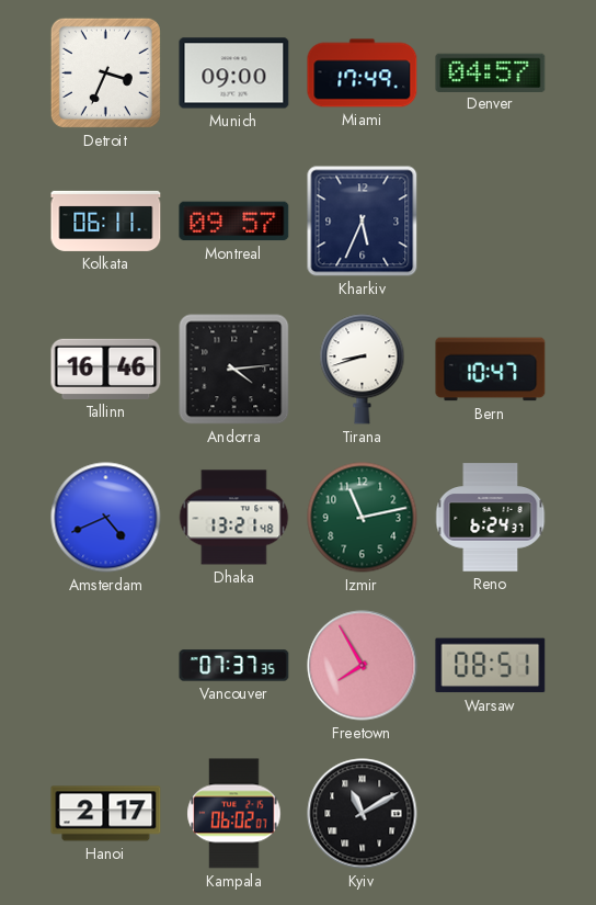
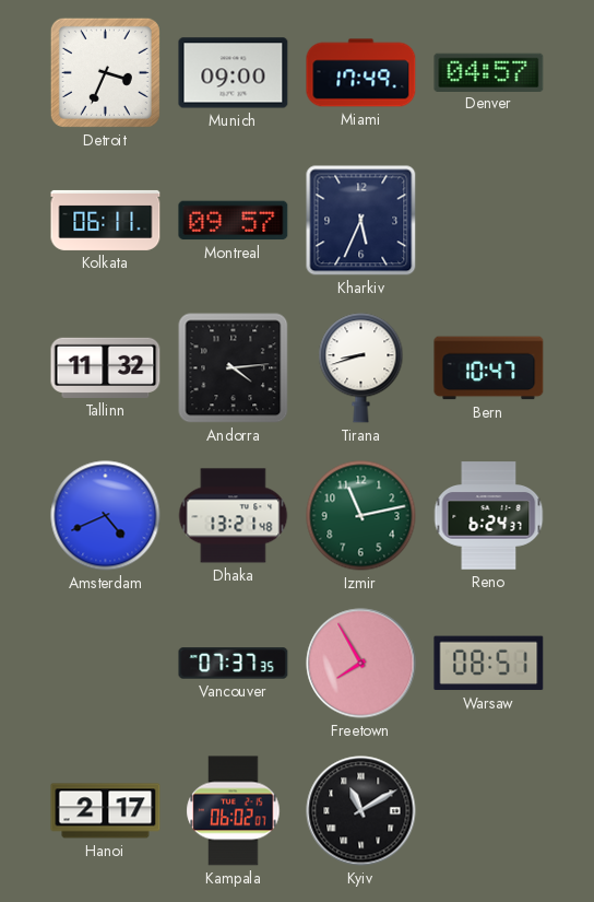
Tallinn: 16:46 -> 11:32 (106, 367)
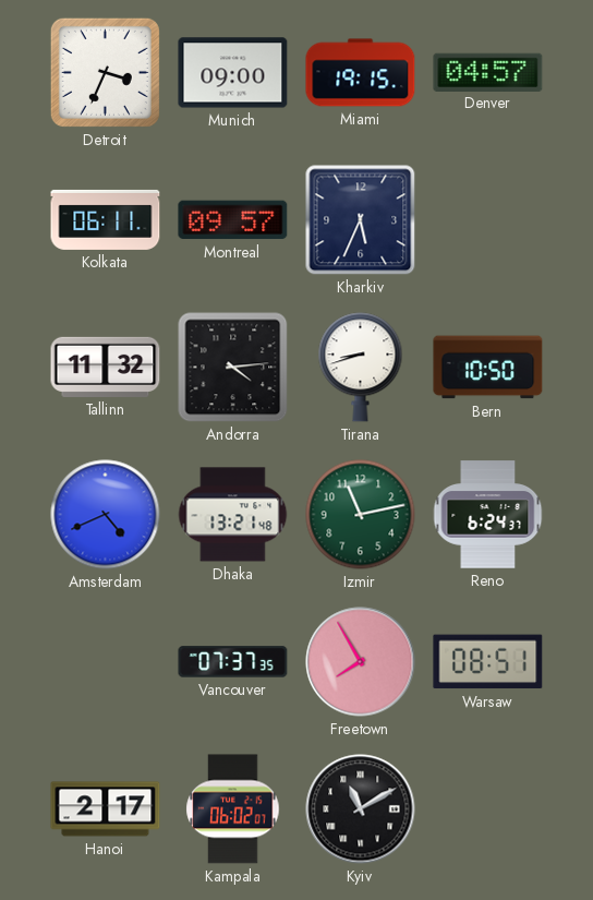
Miami: 17:49 -> 19:15 (361, 73)
Bern: 10:47 -> 10:50 (488, 368)
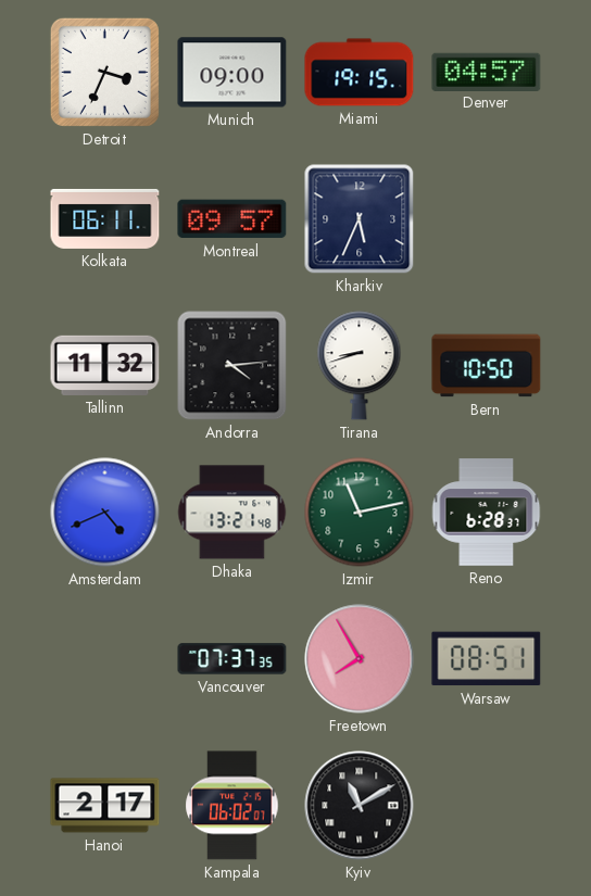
Reno: 6:24 -> 6:28 (487, 513)
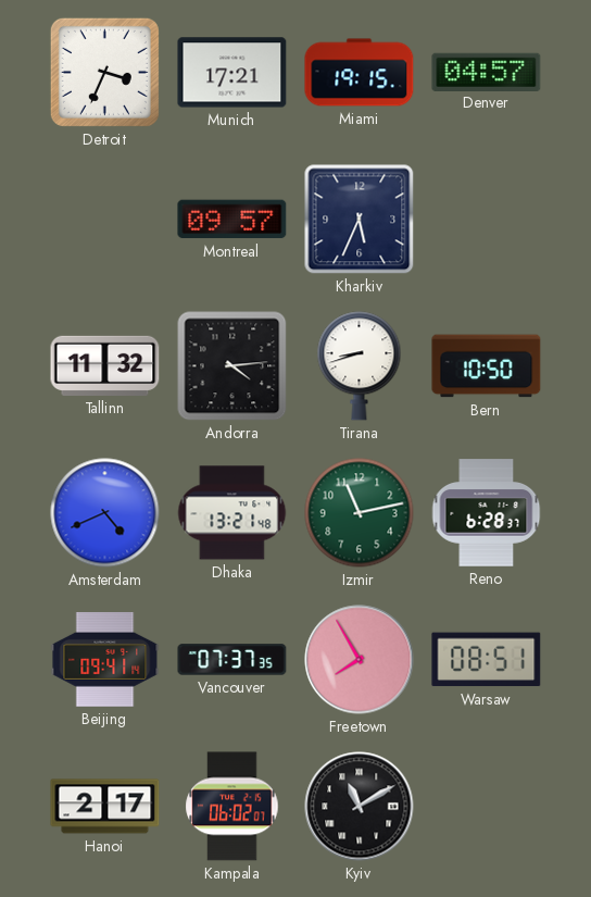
Munich: 09:00 -> 17:21 (232, 73)
Kolkata: 06:11 -> none (105, 218)
Beijing: none -> 09:41 (105, 660)
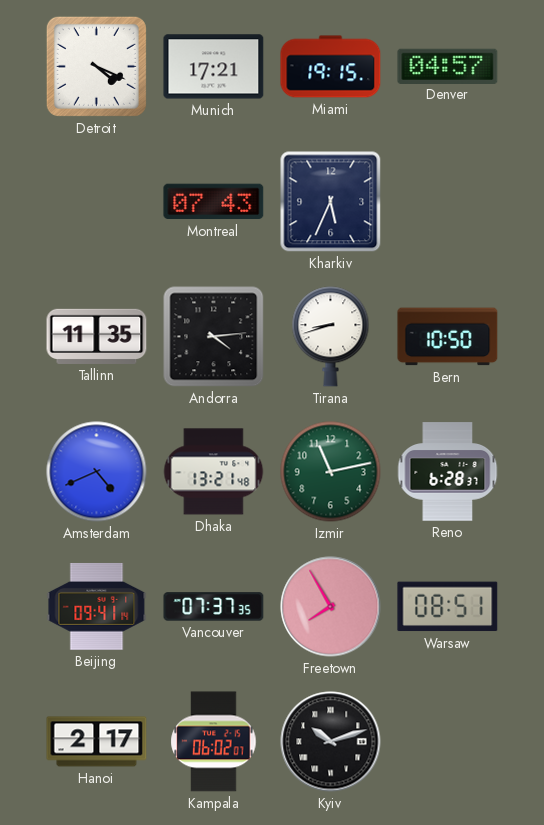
Detroit: 3:34 -> 4:19 (96, 66)
Montreal: 09:57 -> 07:43 (214, 202)
Tallinn: 11:32 -> 11:35 (97, 336)
Kyiv: 11:10 -> 10:12 (331, 742)
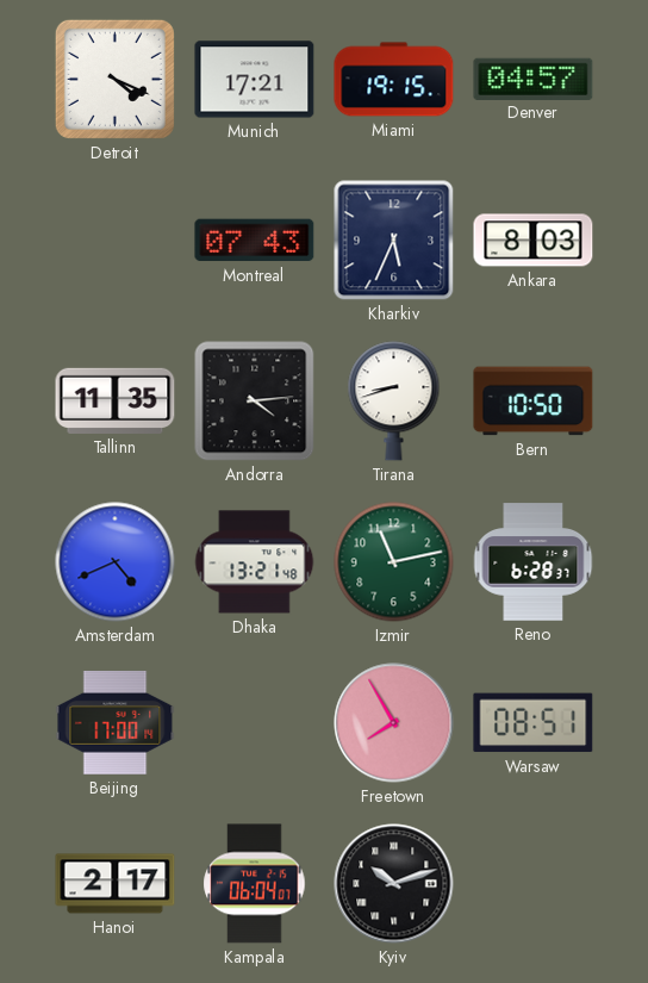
Ankara: none -> 8:03 (534, 241)
Beijing: 09:41 -> 17:00 (116, 723)
Vancouver: 07:37 -> none (214, 607)
Kampala: 06:02 -> 06:04 (255, 884)
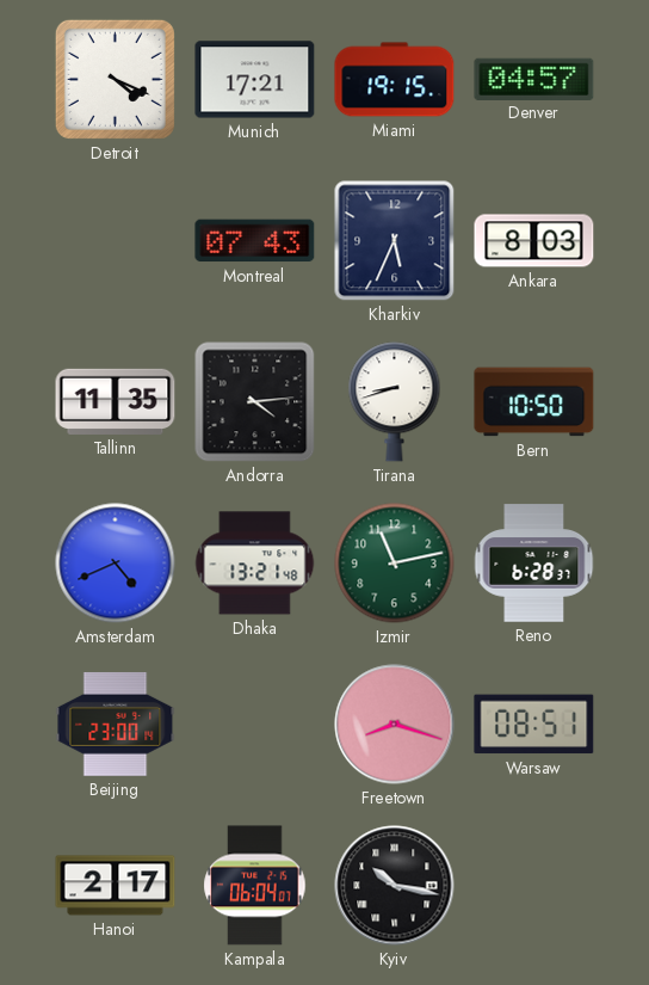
Beijing: 17:00 -> 23:00 (116, 725)
Freetown: 7:55 -> 8:18 (395, 725)
Kyiv: 10:12 -> 10:17 (395, 886)
